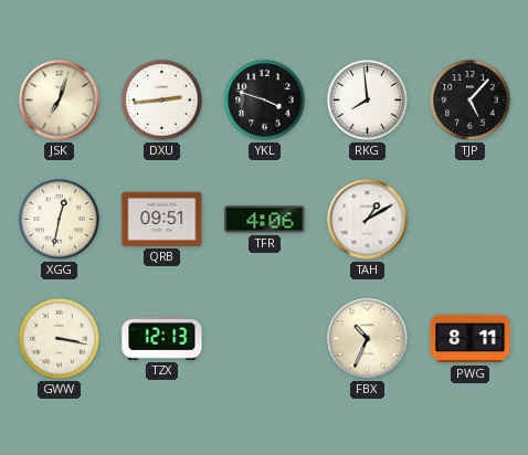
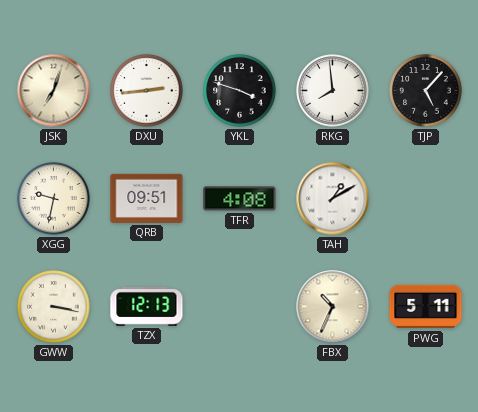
XGG: 12:32 -> 9:32 (54, 199)
TFR: 4:06 -> 4:08 (240, 199)
PWG: 8:11 -> 5:11 (426, 307)
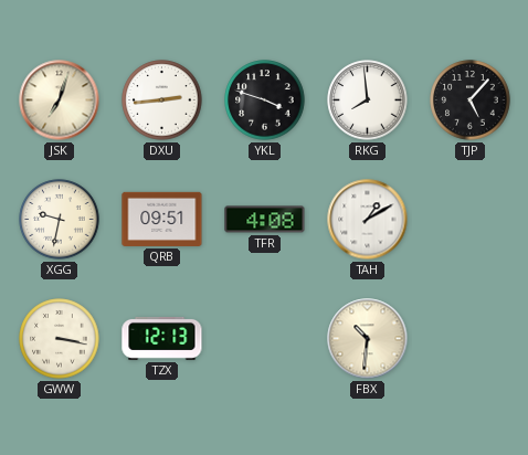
FBX: 10:34 -> 10:31 (368, 339)
PWG: 5:11 -> none (426, 307)
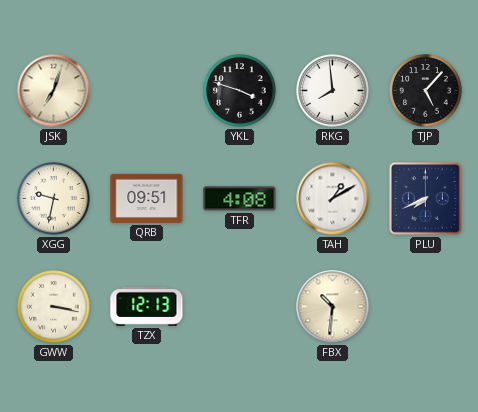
DXU: 2:44 -> none (162, 100)
PLU: none -> 7:41 (425, 198)
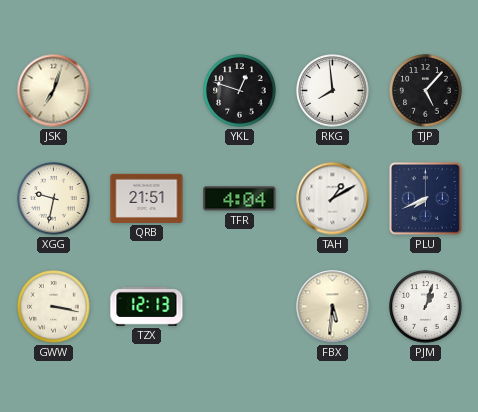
YKL: 3:48 -> 12:48 (240, 91)
QRB: 09:51 -> 21:51 (147, 198)
TFR: 4:08 -> 4:04 (240, 199)
FBX: 10:31 -> 5:31 (333, 307)
PJM: none -> 1:03 (426, 307)
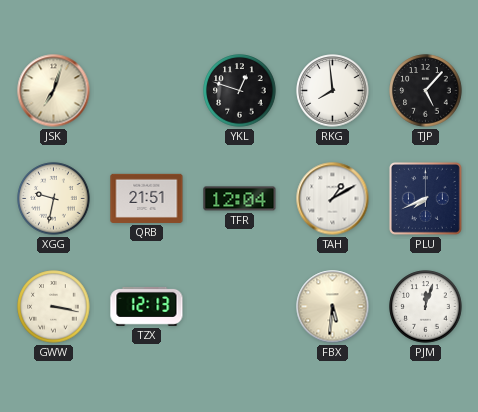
TFR: 4:04 -> 12:04 (240, 199)
PJM: 1:03 -> 12:03 (426, 307)
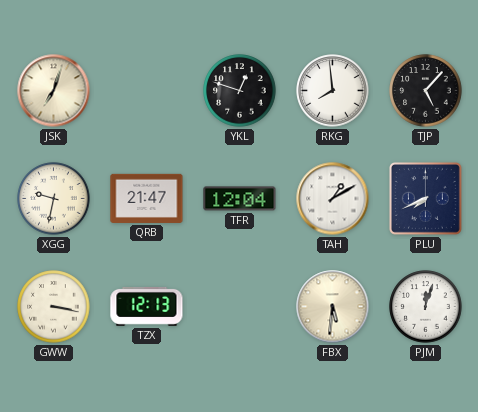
QRB: 21:51 -> 21:47 (147, 198)
